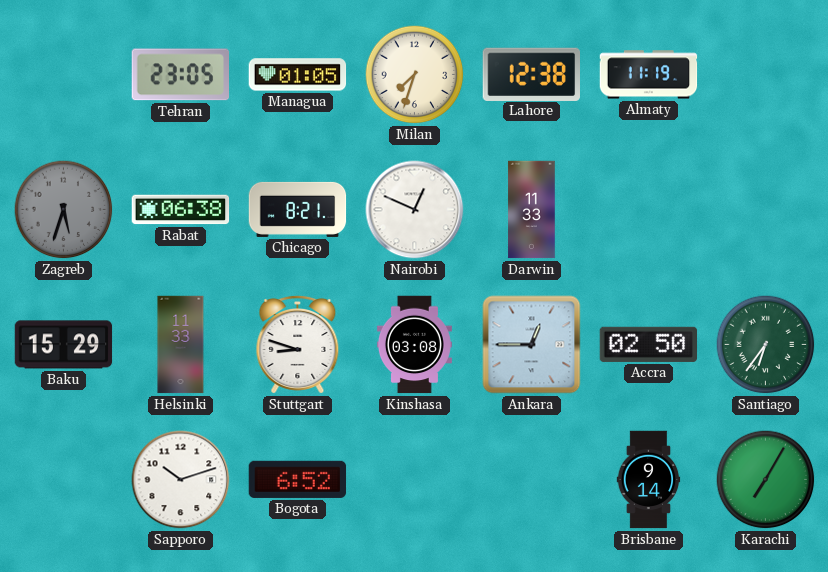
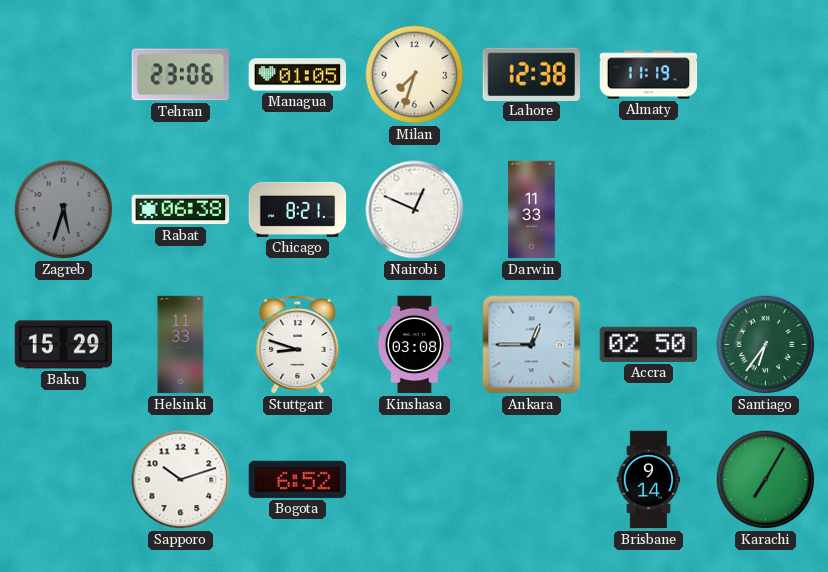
Tehran: 23:05 -> 23:06 (180, 75)
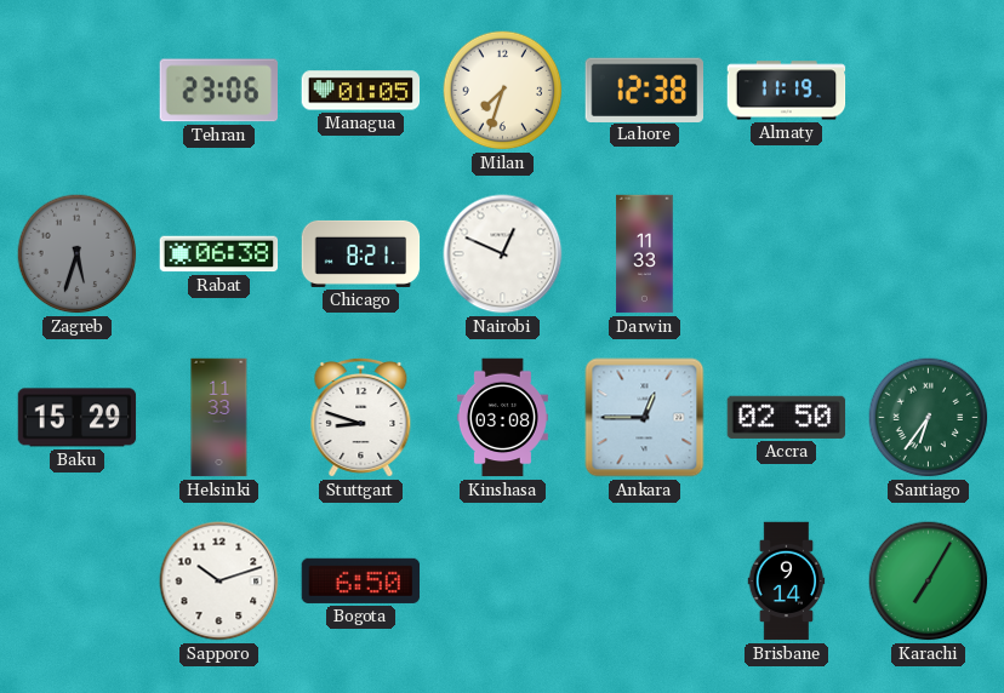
Bogota: 6:52 -> 6:50 (361, 580)
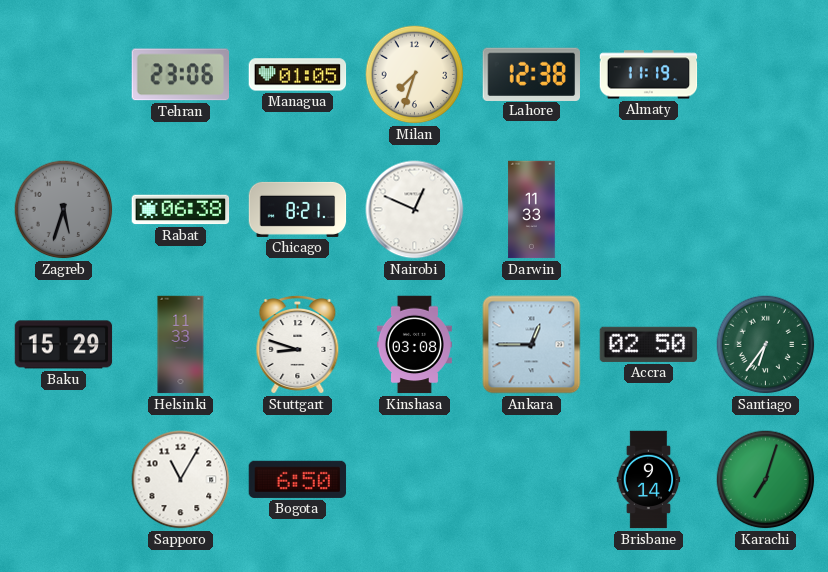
Sapporo: 10:12 -> 11:05 (181, 480)
Karachi: 7:05 -> 7:03 (766, 480)
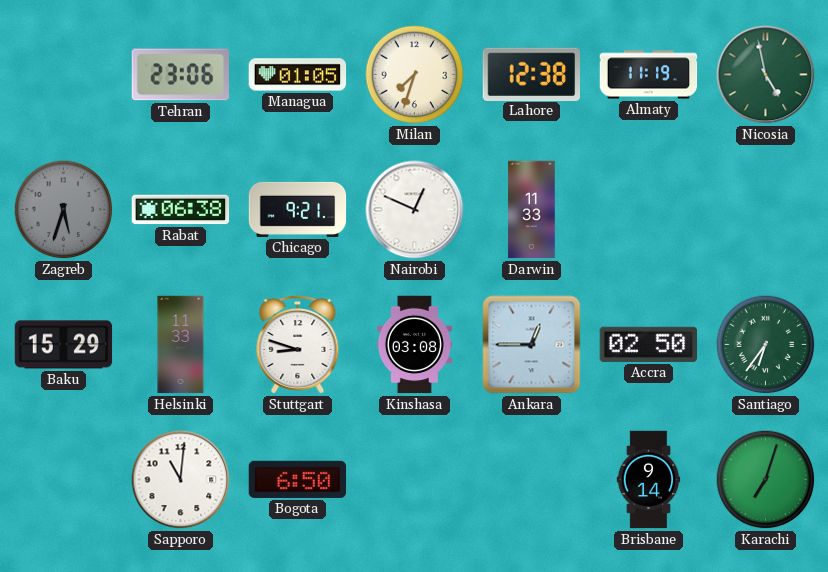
Nicosia: none -> 4:58 (766, 75)
Chicago: 8:21 -> 9:21 (298, 209)
Sapporo: 11:05 -> 11:01 (181, 480)
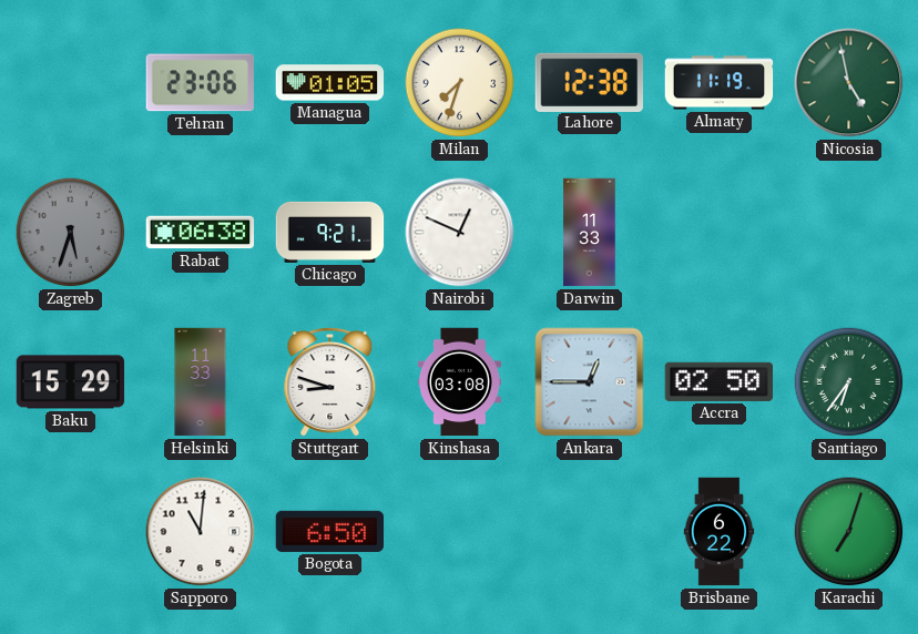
Brisbane: 9:14 -> 6:22 (720, 532)
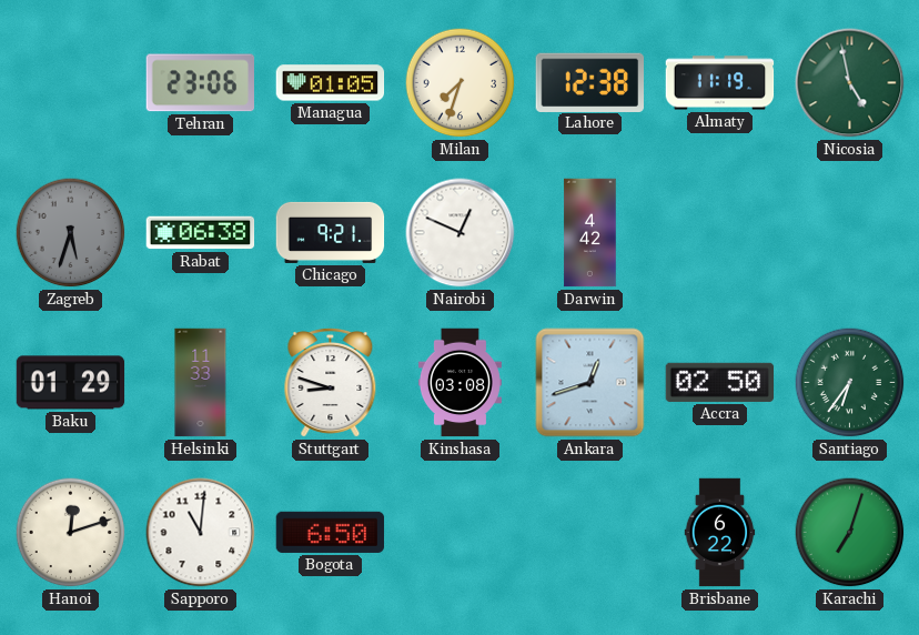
Darwin: 11:33 -> 4:42 (590, 233)
Baku: 15:29 -> 01:29 (71, 383)
Ankara: 12:45 -> 12:42 (590, 383)
Hanoi: none -> 12:12 (71, 533)
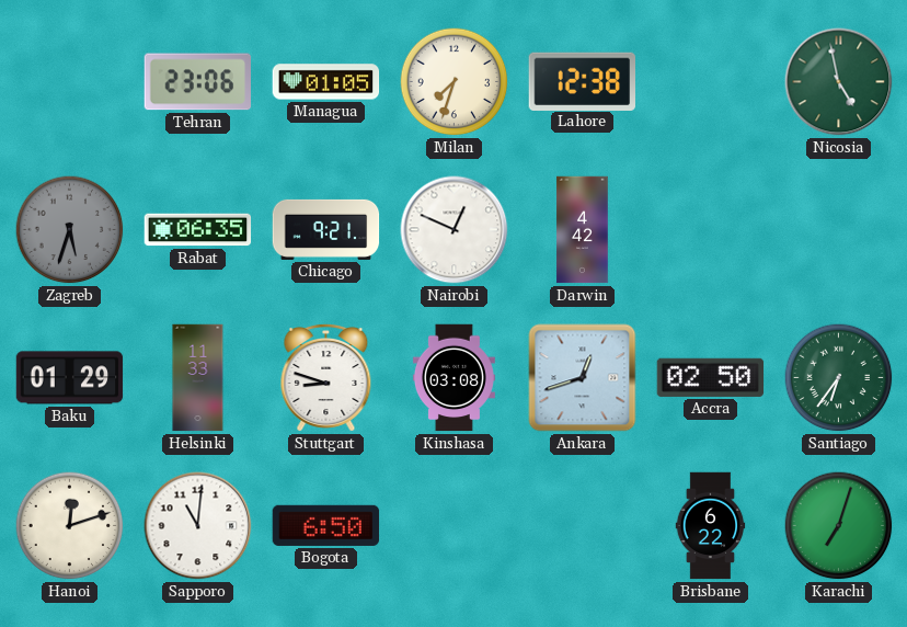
Almaty: 11:19 -> none (720, 83)
Rabat: 06:38 -> 06:35 (198, 230)
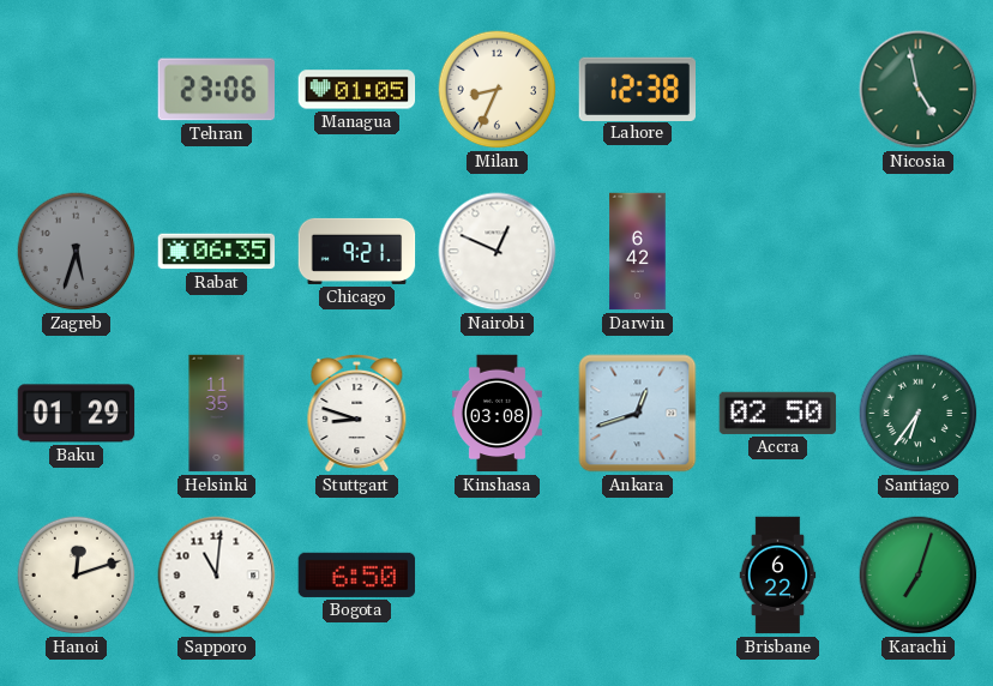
Milan: 7:33 -> 8:34 (498, 90)
Darwin: 4:42 -> 6:42 (638, 252)
Helsinki: 11:33 -> 11:35 (217, 414)
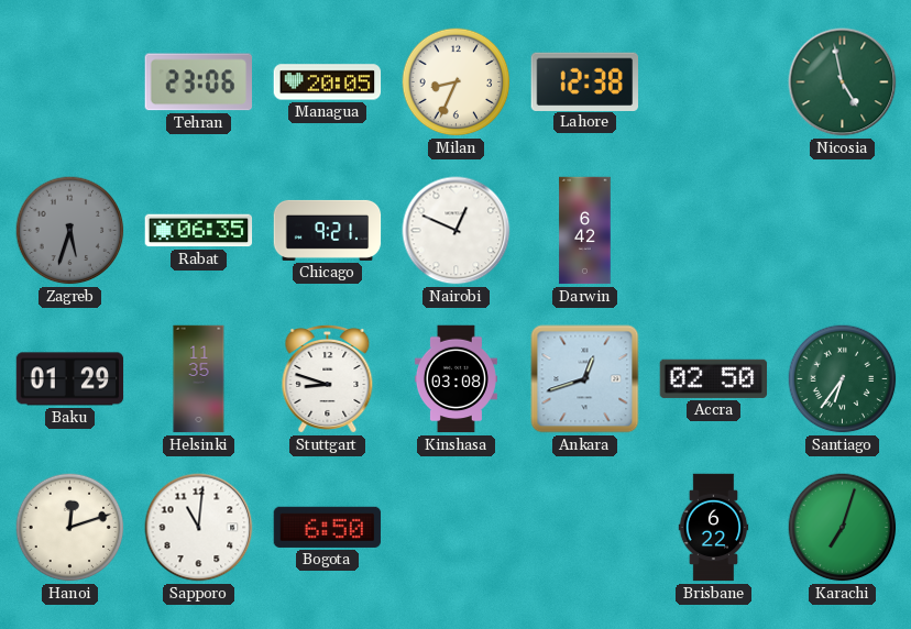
Managua: 01:05 -> 20:05 (328, 82)
